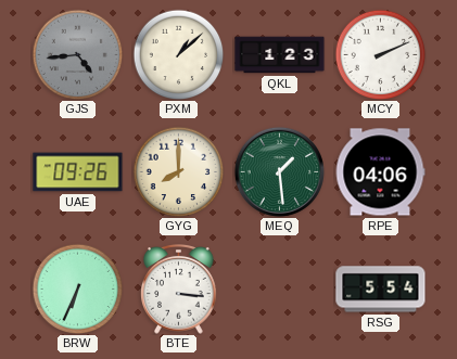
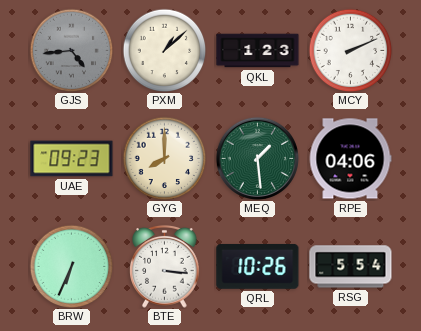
UAE: 09:26 -> 09:23 (72, 159)
QRL: none -> 10:26 (258, 266)
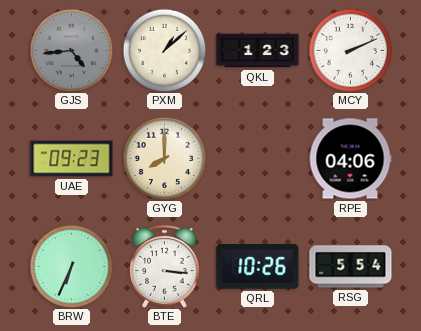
MEQ: 1:29 -> none (257, 158)
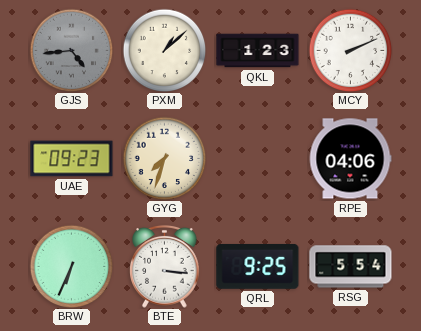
GYG: 8:00 -> 7:33 (164, 158)
QRL: 10:26 -> 9:25 (258, 266)
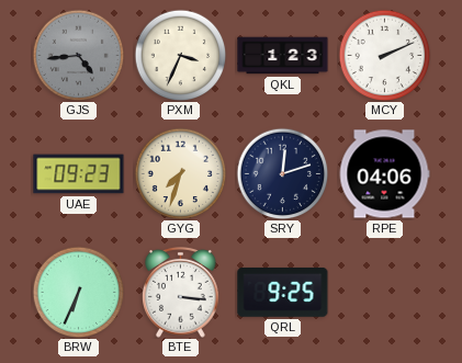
PXM: 1:08 -> 3:34 (180, 55)
SRY: none -> 12:12 (282, 173)
RSG: 5:54 -> none (351, 267)
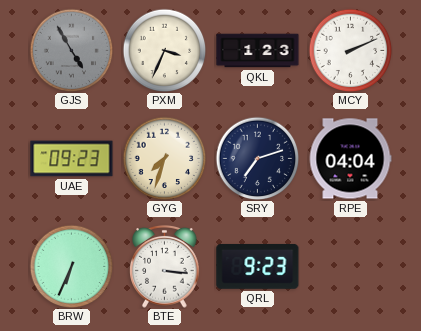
GJS: 4:44 -> 4:55 (71, 50)
SRY: 12:12 -> 7:12 (257, 158)
RPE: 04:06 -> 04:04 (350, 159)
QRL: 9:25 -> 9:23 (258, 266)
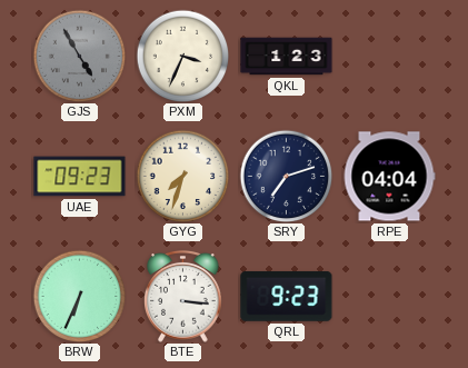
MCY: 2:11 -> none (350, 50)
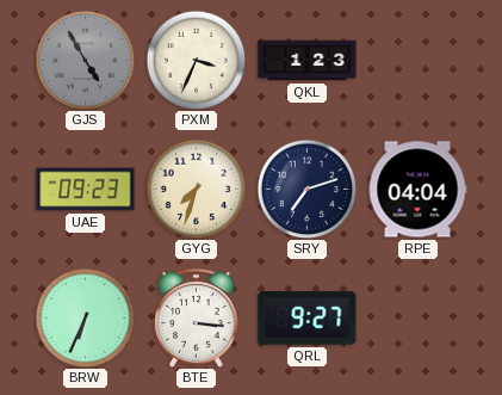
QRL: 9:23 -> 9:27 (308, 317)
